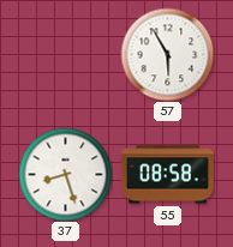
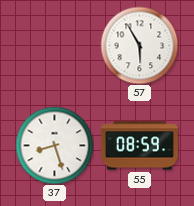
55: 08:58 -> 08:59 (139, 146)
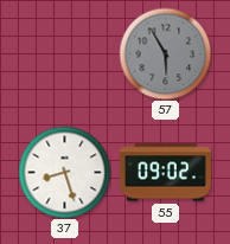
57 dial: white -> grey (165, 53)
55: 08:59 -> 09:02 (165, 173)
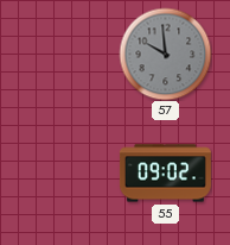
57: 5:55 -> 9:59 (165, 54)
37: 8:27 -> none (64, 172)
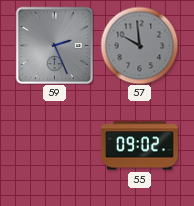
59: none -> 2:26 (54, 45)
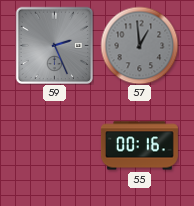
57: 9:59 -> 12:59 (139, 45)
55: 09:02 -> 00:16 (139, 146)
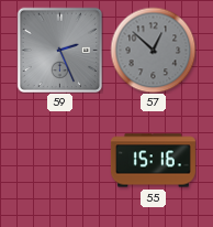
57: 12:59 -> 12:52 (153, 50)
55: 00:16 -> 15:16 (153, 161)
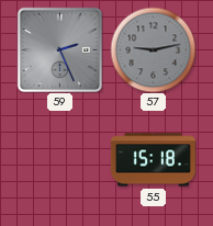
57: 12:52 -> 9:13 (153, 49)
55: 15:16 -> 15:18 (153, 160)
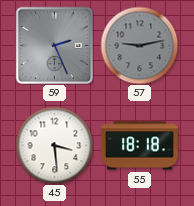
45: none -> 3:29 (54, 145)
55: 15:18 -> 18:18 (139, 146)
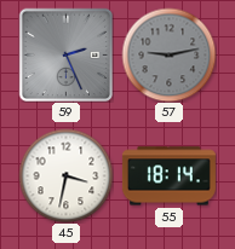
45: 3:29 -> 3:32 (65, 175)
55: 18:18 -> 18:14 (168, 176)
